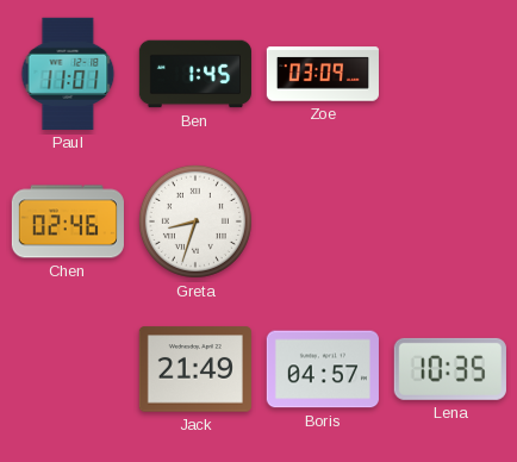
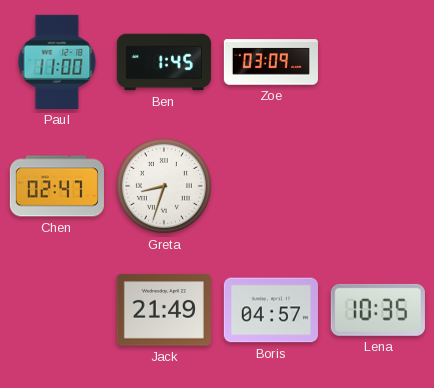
Paul: 11:01 -> 11:00 (57, 62)
Chen: 02:46 -> 02:47 (57, 186)
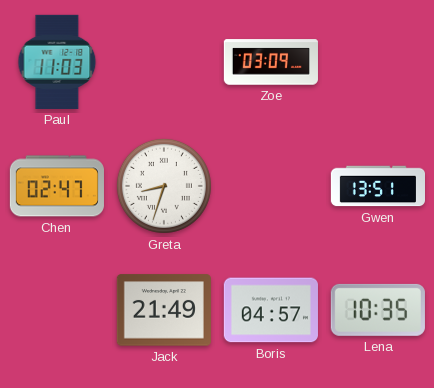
Paul: 11:00 -> 11:03 (57, 62)
Ben: 1:45 -> none (164, 62)
Gwen: none -> 13:51 (377, 186)
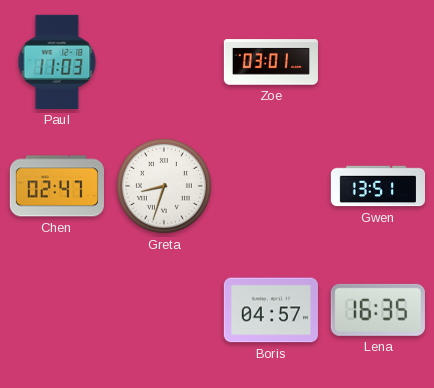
Zoe: 03:09 -> 03:01 (271, 62)
Jack: 21:49 -> none (164, 310)
Lena: 10:35 -> 16:35 (378, 310)
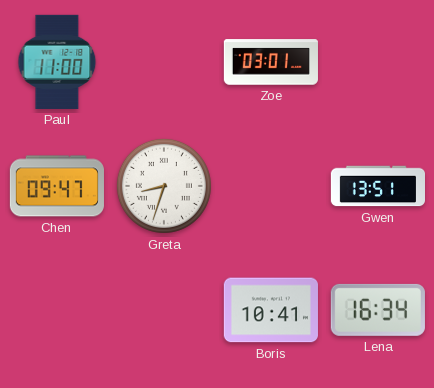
Paul: 11:03 -> 11:00 (57, 62)
Chen: 02:47 -> 09:47 (57, 186)
Boris: 04:57 -> 10:41 (271, 310)
Lena: 16:35 -> 16:34 (378, 310)
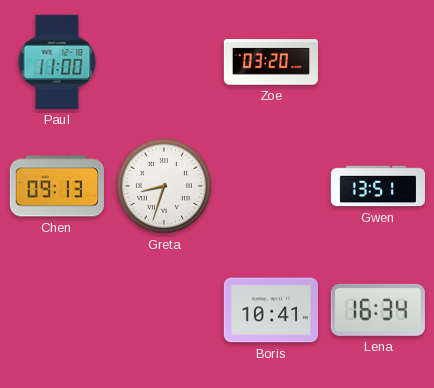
Zoe: 03:01 -> 03:20 (271, 62)
Chen: 09:47 -> 09:13 (57, 186)
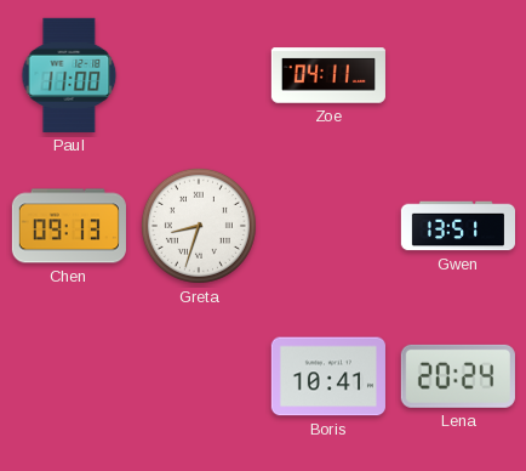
Zoe: 03:20 -> 04:11 (328, 75)
Lena: 16:34 -> 20:24 (458, 376)
